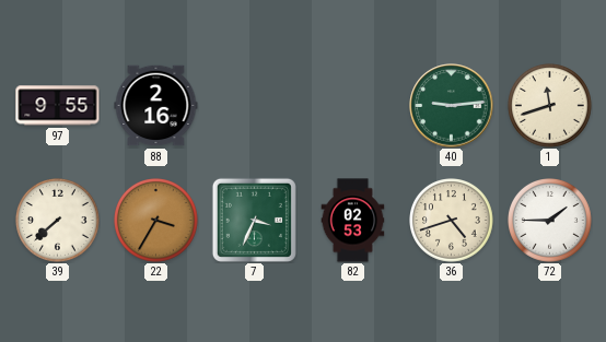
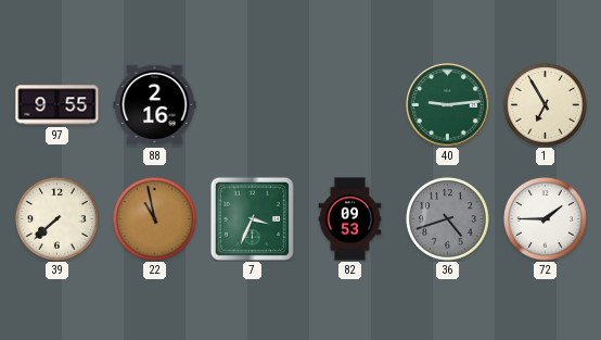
1: 11:42 -> 6:55 (546, 105)
22: 3:35 -> 10:58 (155, 219)
82: 02:53 -> 09:53 (350, 219)
36 dial: cream -> grey (448, 219)
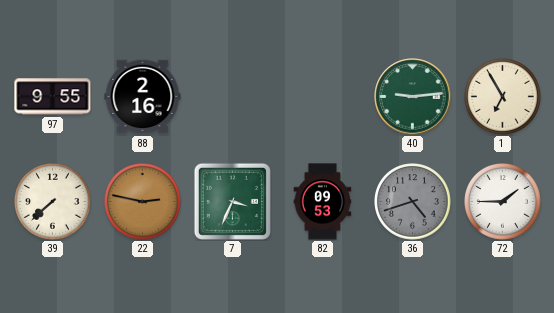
22: 10:58 -> 2:47 (143, 202)
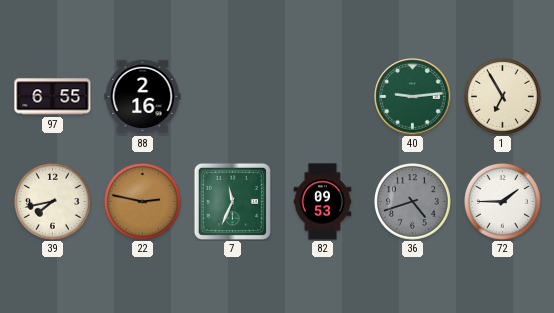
97: 9:55 -> 6:55 (53, 97)
39: 7:38 -> 7:43 (53, 202)
7: 3:34 -> 11:34 (232, 201)
